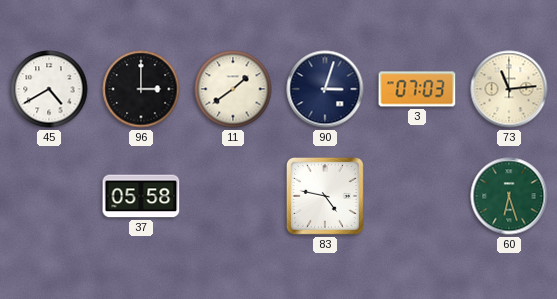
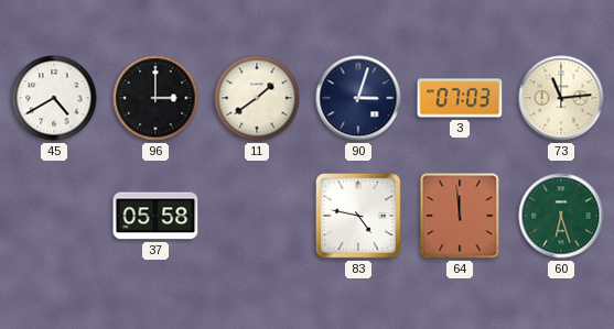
64: none -> 11:59 (460, 216)
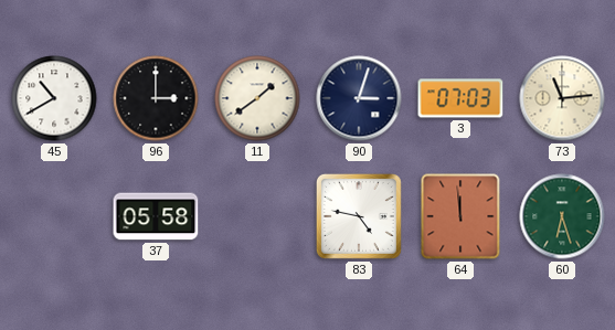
45: 4:40 -> 10:40 (54, 98)
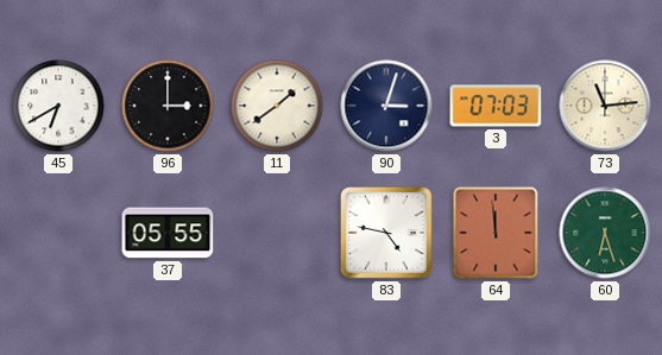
45: 10:40 -> 6:40 (58, 106)
37: 05:58 -> 05:55 (168, 233)
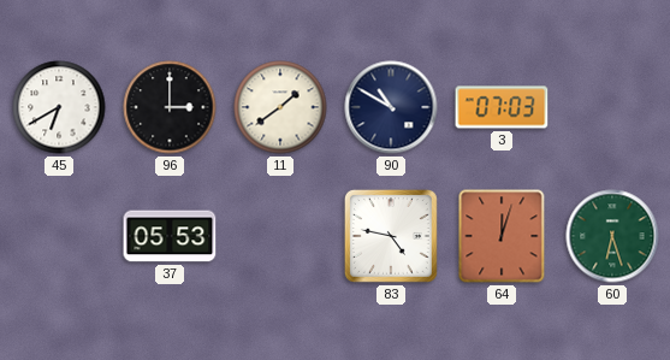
90: 3:03 -> 10:50 (391, 107)
73: 11:14 -> none (605, 106)
37: 05:55 -> 05:53 (170, 236)
64: 11:59 -> 12:03 (502, 236)
